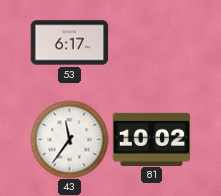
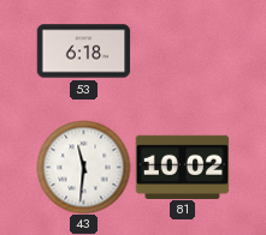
53: 6:17 -> 6:18 (83, 52)
43: 11:36 -> 11:31 (83, 167)
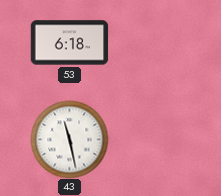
43: 11:31 -> 11:28 (69, 139)
81: 10:02 -> none (182, 167)
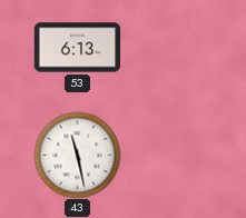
53: 6:18 -> 6:13 (77, 48)
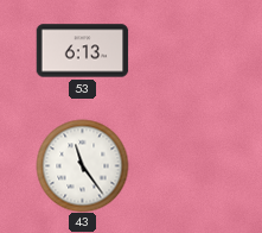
43: 11:28 -> 11:24 (82, 165)
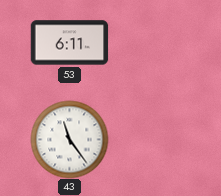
53: 6:13 -> 6:11 (69, 43)
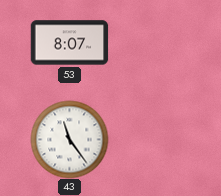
53: 6:11 -> 8:07 (69, 43)
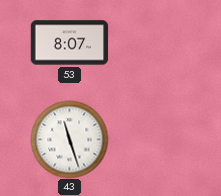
43: 11:24 -> 11:27 (69, 139)
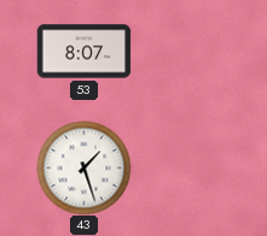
43: 11:27 -> 1:27 (83, 167)
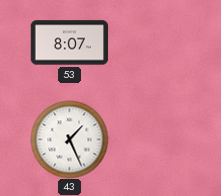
43: 1:27 -> 1:26 (69, 139)
